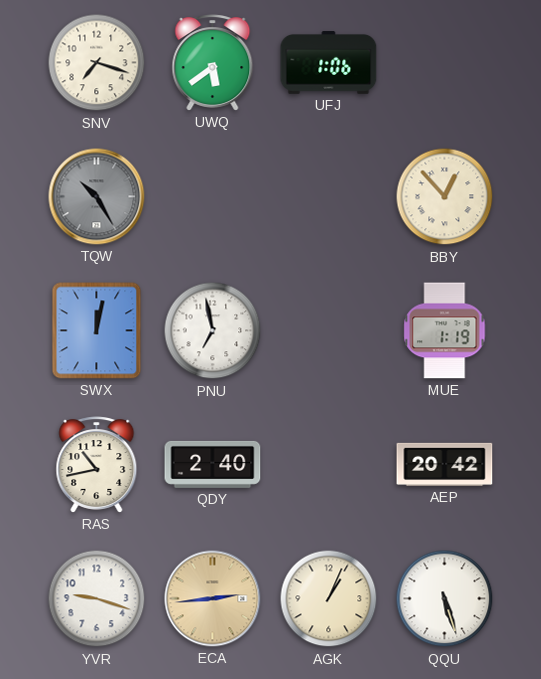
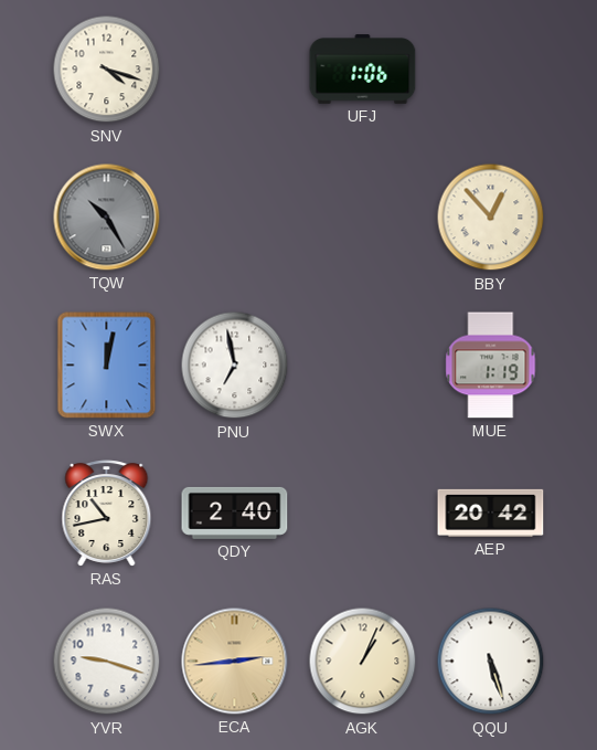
SNV: 7:18 -> 4:18 (107, 70)
UWQ: 5:39 -> none (213, 63)
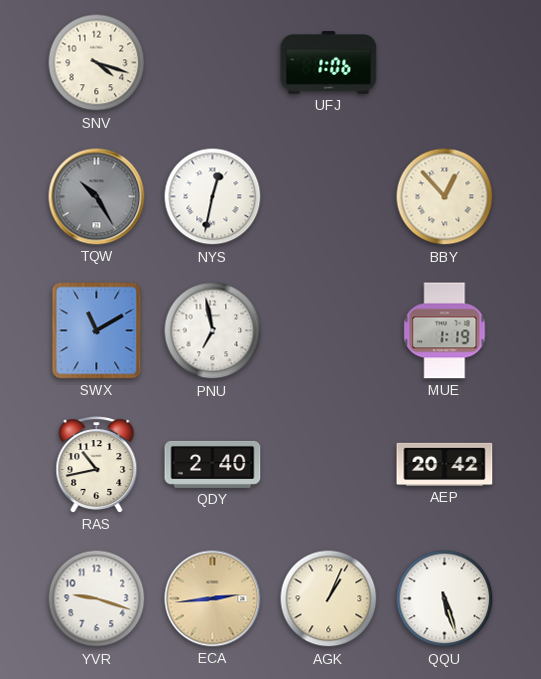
NYS: none -> 12:32 (213, 197)
SWX: 12:02 -> 11:10 (97, 331)
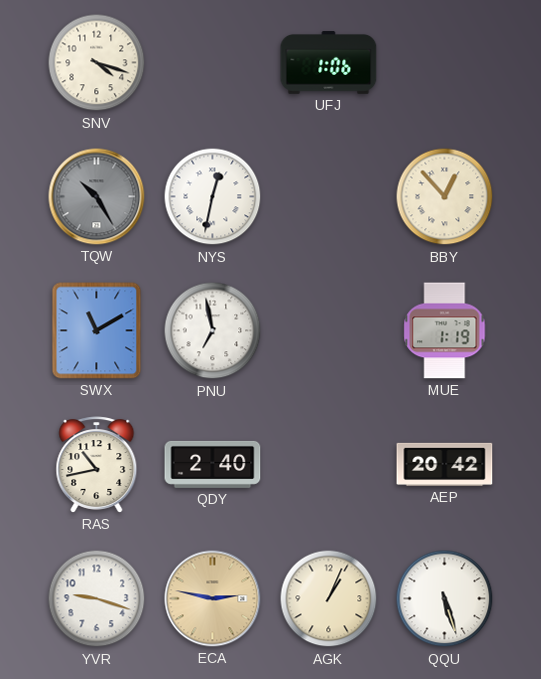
ECA: 2:44 -> 2:47 (213, 599)
